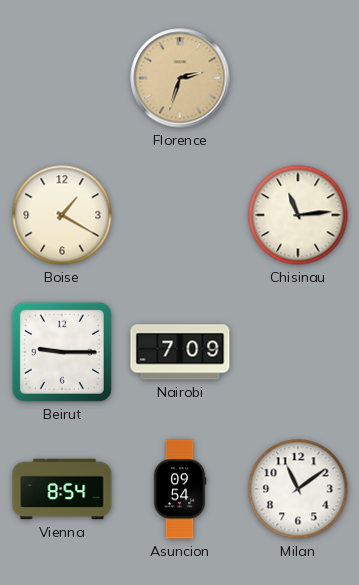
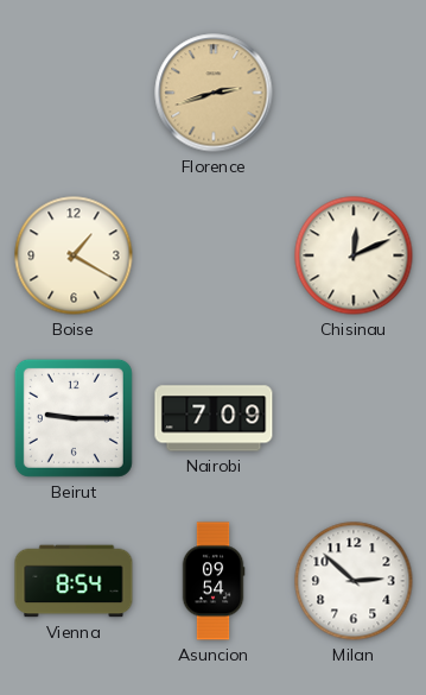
Florence: 2:33 -> 2:42 (214, 93)
Chisinau: 11:14 -> 12:11 (354, 255)
Milan: 11:09 -> 2:52 (354, 581)
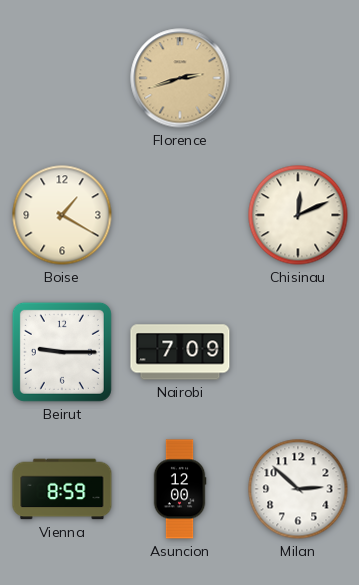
Vienna: 8:54 -> 8:59 (62, 489)
Asuncion: 09:54 -> 12:00 (180, 489)
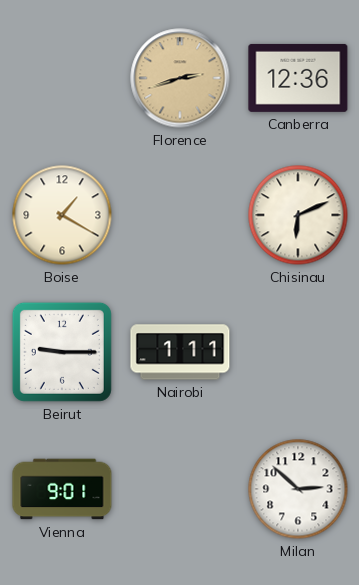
Canberra: none -> 12:36 (298, 78)
Chisinau: 12:11 -> 6:11 (298, 215)
Nairobi: 7:09 -> 1:11 (180, 352)
Vienna: 8:59 -> 9:01 (62, 489)
Asuncion: 12:00 -> none (180, 489)
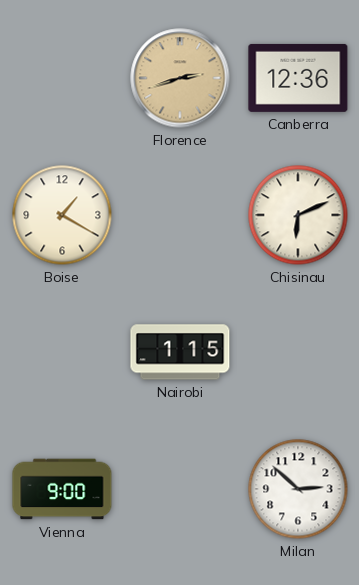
Beirut: 9:15 -> none (62, 352)
Nairobi: 1:11 -> 1:15 (180, 352)
Vienna: 9:01 -> 9:00 (62, 489)
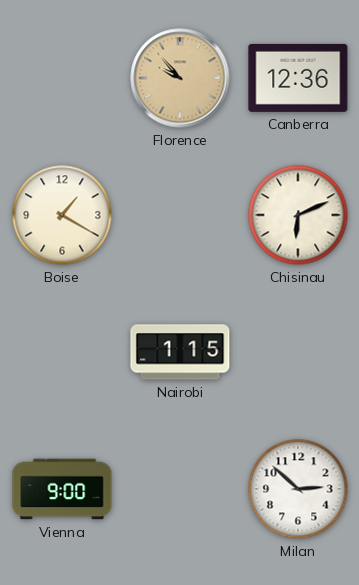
Florence: 2:42 -> 9:53 (180, 78)
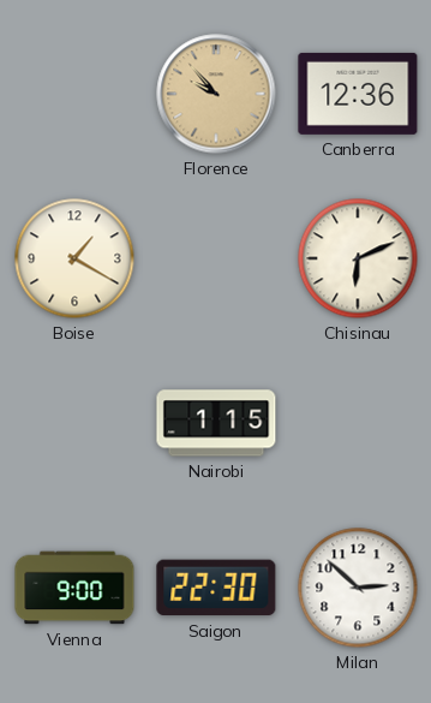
Saigon: none -> 22:30 (216, 588)
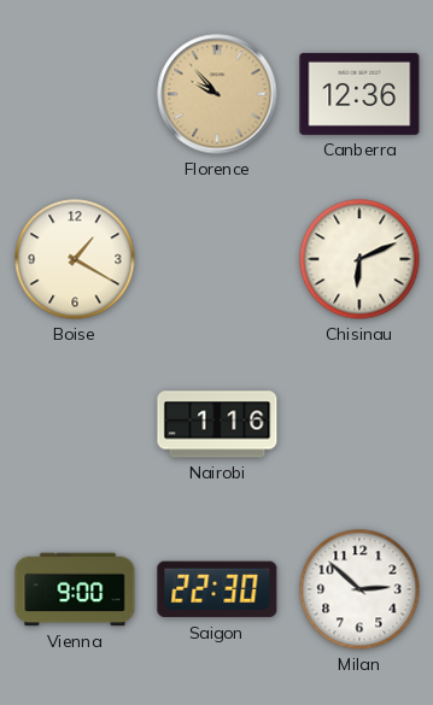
Nairobi: 1:15 -> 1:16 (217, 424)
